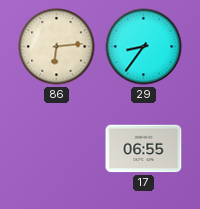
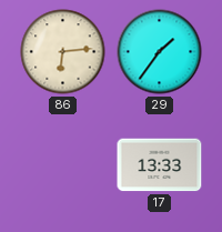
29: 8:36 -> 1:36 (160, 52)
17: 06:55 -> 13:33 (160, 165)
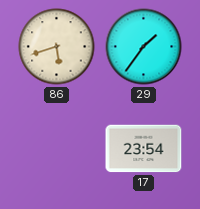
86: 6:14 -> 5:42 (57, 47)
17: 13:33 -> 23:54 (144, 149)
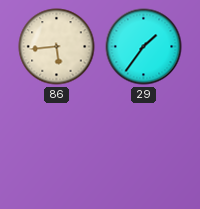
86: 5:42 -> 5:44 (57, 47)
17: 23:54 -> none (144, 149)
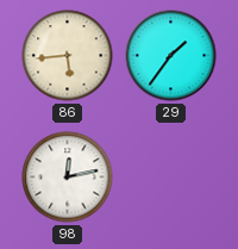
98: none -> 12:13 (68, 178)
